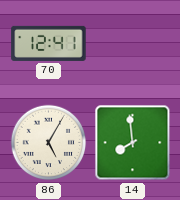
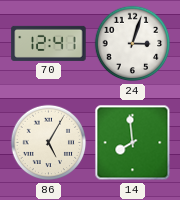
24: none -> 3:03 (133, 44)
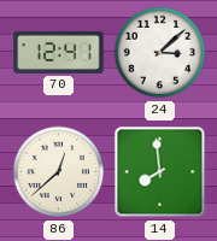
24: 3:03 -> 3:08 (160, 53)
86: 5:05 -> 12:38 (59, 172)
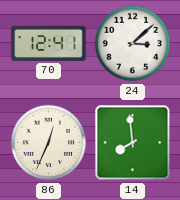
86: 12:38 -> 12:34 (49, 143)
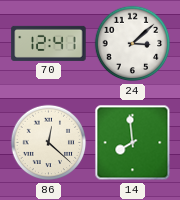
86: 12:34 -> 12:22 (49, 143)
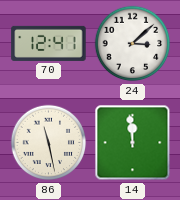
86: 12:22 -> 11:28 (49, 143)
14: 7:59 -> 11:59 (133, 143)
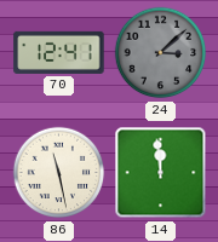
24 dial: white -> grey (161, 53)
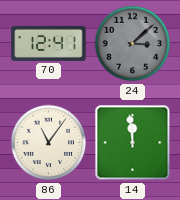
86: 11:28 -> 11:06 (49, 143)
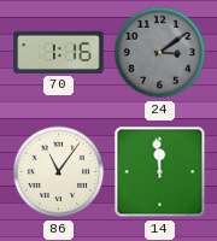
70: 12:41 -> 1:16 (59, 52)
24: 3:08 -> 3:09 (160, 53)
